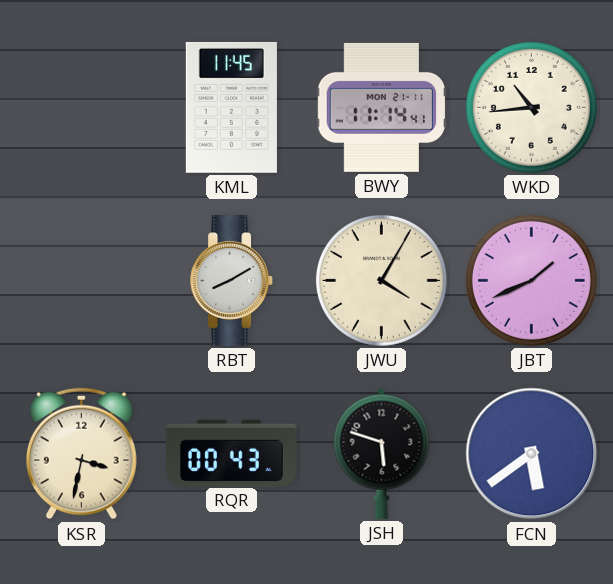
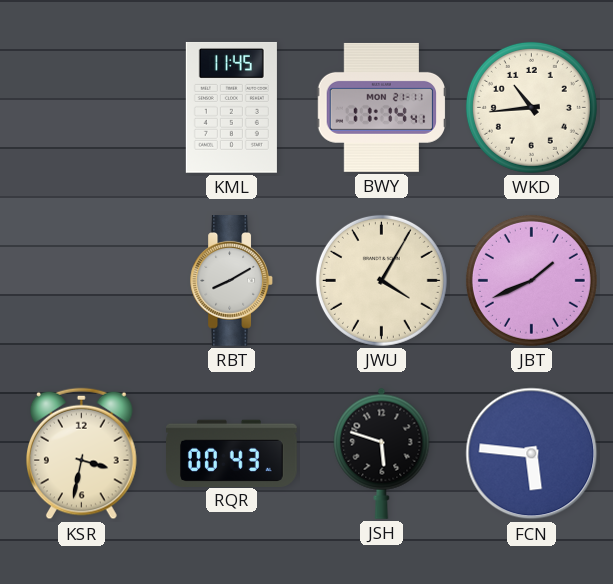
FCN: 5:39 -> 5:46 (532, 454)
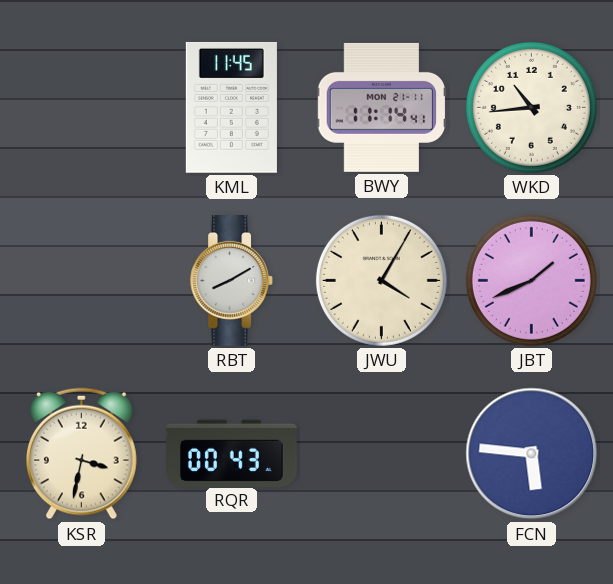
JSH: 5:48 -> none (382, 453)
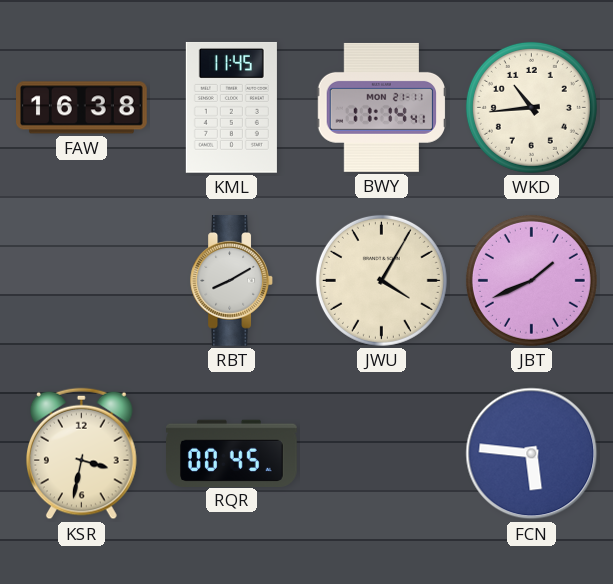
FAW: none -> 16:38 (82, 108)
RQR: 00:43 -> 00:45 (232, 453)
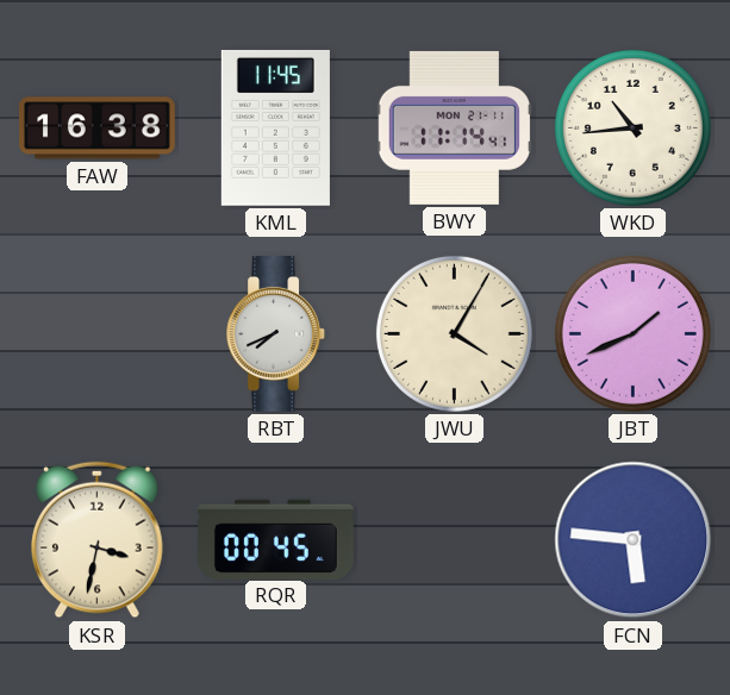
RBT: 8:10 -> 7:41 (275, 334)
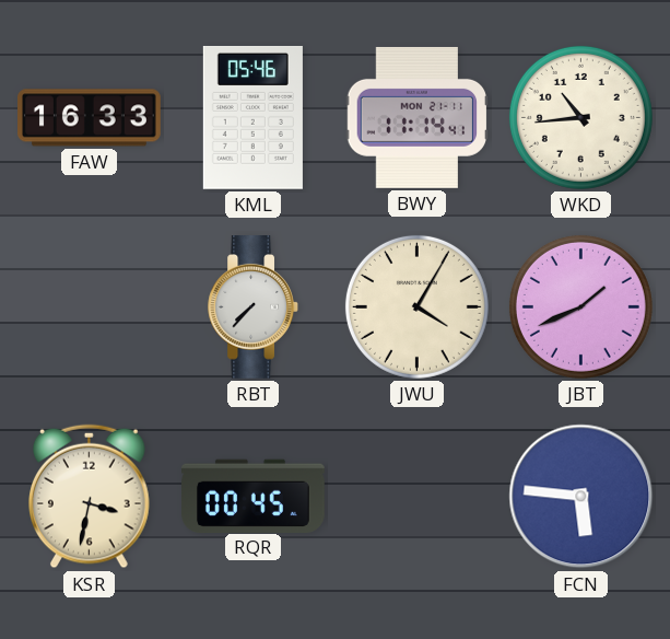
FAW: 16:38 -> 16:33 (90, 118)
KML: 11:45 -> 05:46 (252, 117)
RBT: 7:41 -> 7:37 (252, 307)
